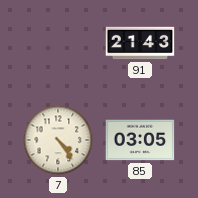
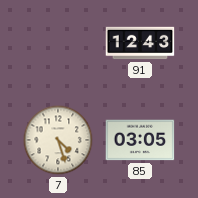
91: 21:43 -> 12:43 (140, 43)
7: 4:24 -> 4:27 (58, 140)
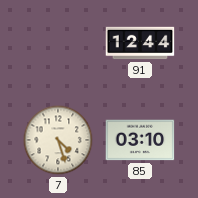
91: 12:43 -> 12:44 (140, 43)
85: 03:05 -> 03:10 (140, 140)
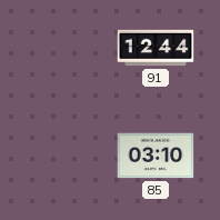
7: 4:27 -> none (58, 140)
